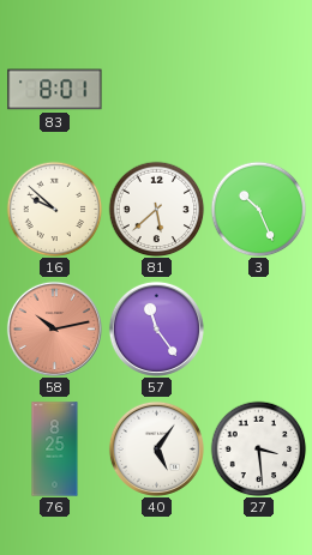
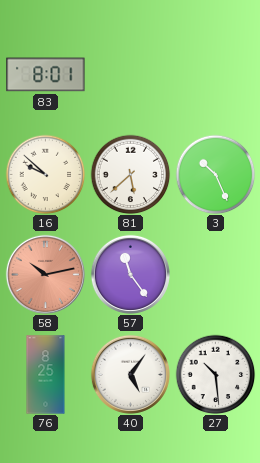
27: 3:29 -> 10:29 (215, 374)
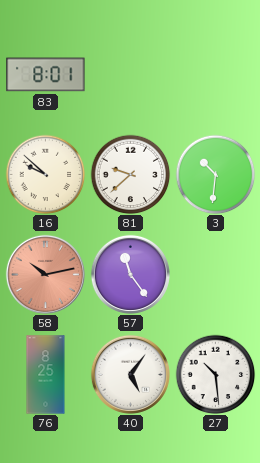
81: 5:38 -> 9:38 (130, 174)
3: 10:26 -> 10:31 (215, 174)
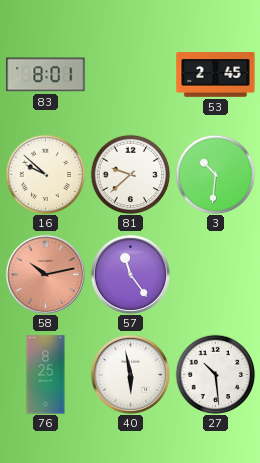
53: none -> 2:45 (216, 75)
40: 5:06 -> 5:58 (130, 374)
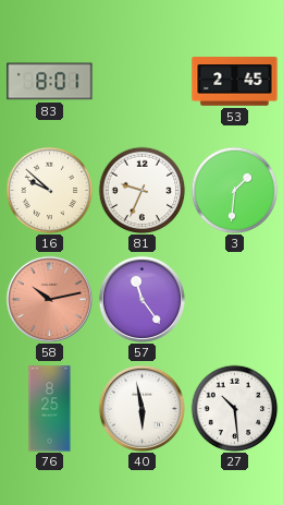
81: 9:38 -> 9:34 (141, 190)
3: 10:31 -> 1:31 (234, 190)
